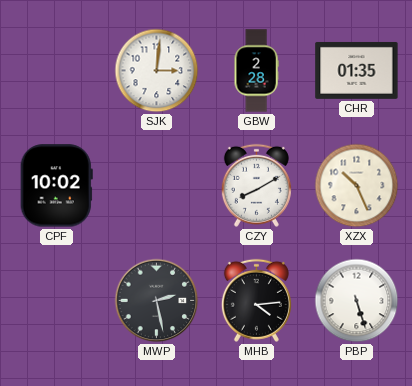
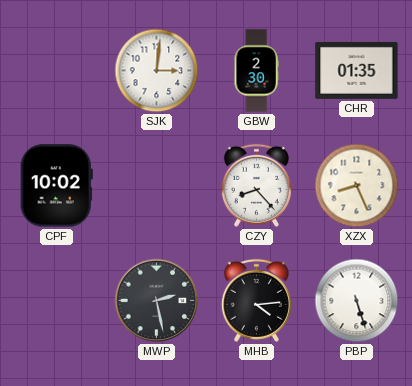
GBW: 2:28 -> 2:30 (256, 71)
CZY: 8:10 -> 8:23 (256, 185)
XZX: 10:26 -> 8:26 (357, 186)
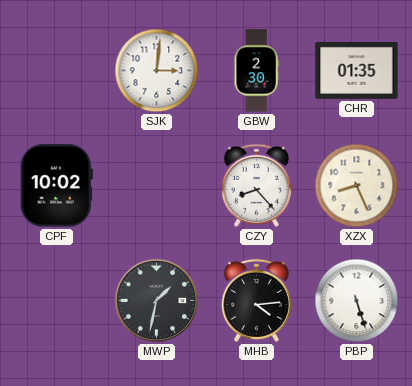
MWP: 2:28 -> 1:32 (157, 301)
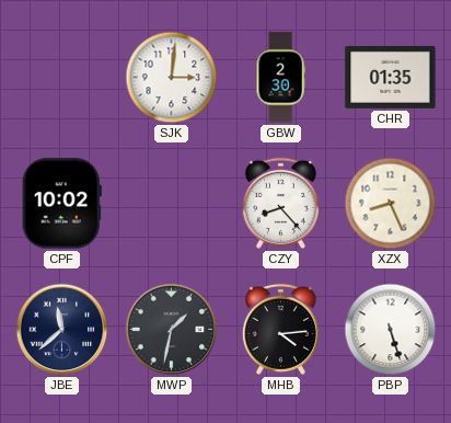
JBE: none -> 11:38 (62, 330)
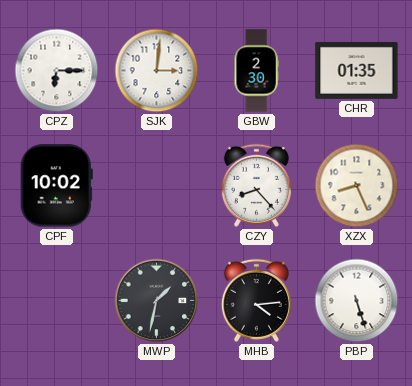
CPZ: none -> 6:15 (57, 71)
JBE: 11:38 -> none (62, 330)
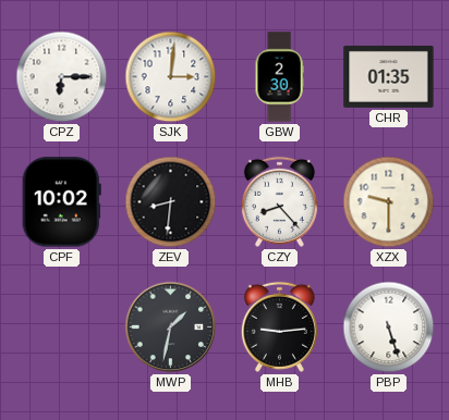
ZEV: none -> 8:31 (171, 202)
XZX: 8:26 -> 9:30 (389, 202)
MHB: 4:14 -> 9:14 (279, 326)
